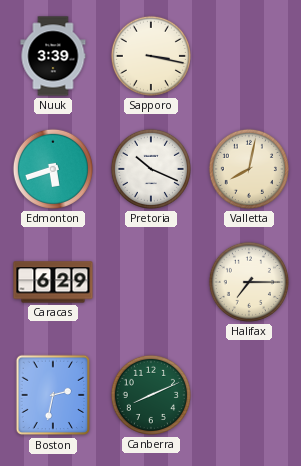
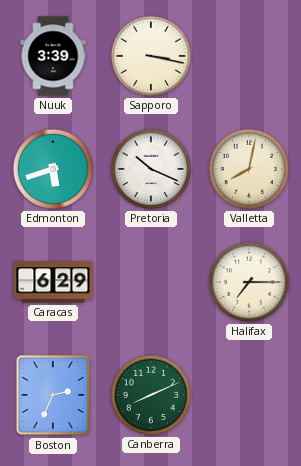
Boston: 2:32 -> 2:34 (53, 395)
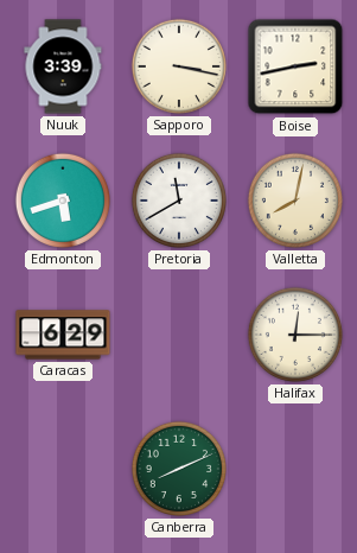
Boise: none -> 2:43 (295, 66)
Pretoria: 10:19 -> 11:40 (179, 201)
Halifax: 7:15 -> 12:15 (295, 335)
Boston: 2:34 -> none (53, 395)
